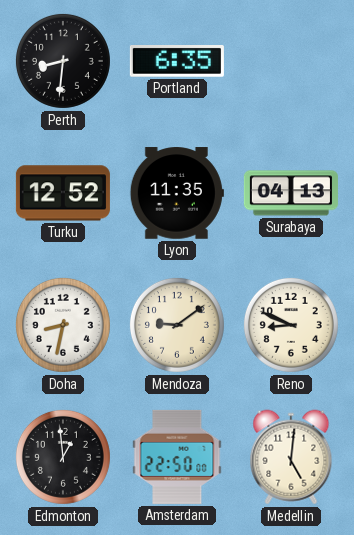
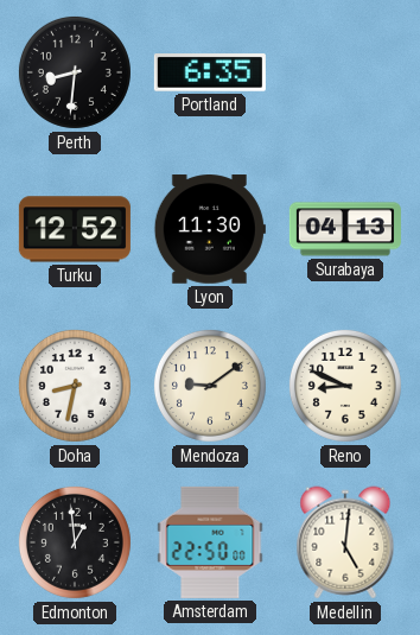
Lyon: 11:35 -> 11:30 (210, 229)
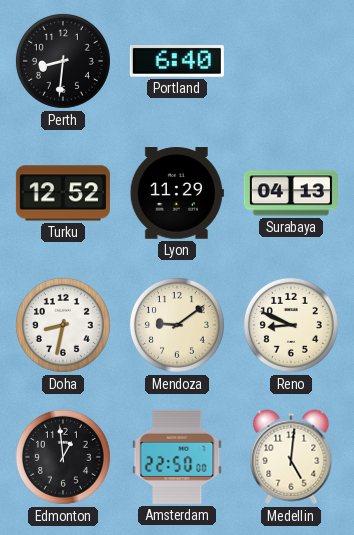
Portland: 6:35 -> 6:40 (177, 61)
Lyon: 11:30 -> 11:29 (177, 193)
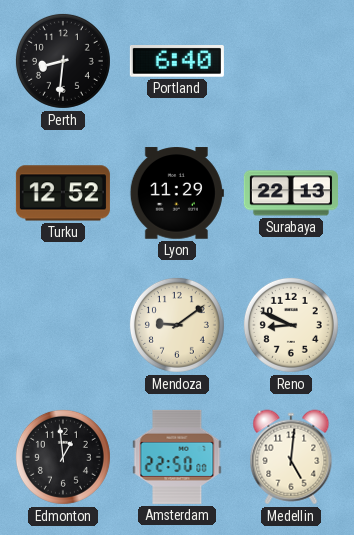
Surabaya: 04:13 -> 22:13 (291, 193)
Doha: 8:32 -> none (63, 325)
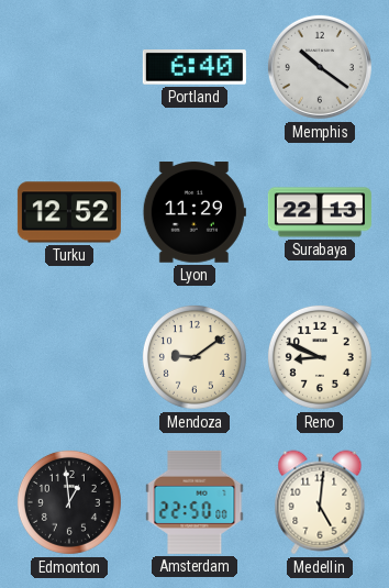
Perth: 8:31 -> none (63, 61)
Memphis: none -> 10:21 (320, 67)
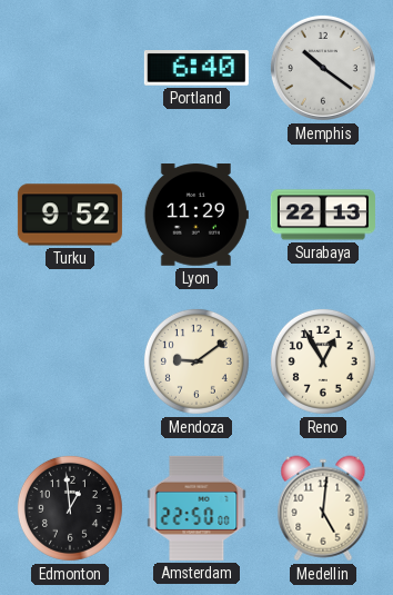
Turku: 12:52 -> 9:52 (70, 215)
Reno: 8:49 -> 12:55 (323, 361)
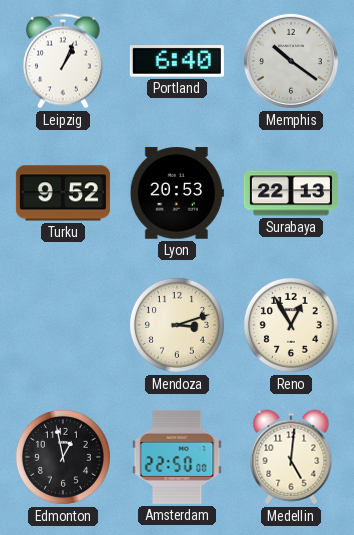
Leipzig: none -> 1:04 (63, 61)
Lyon: 11:29 -> 20:53 (177, 193)
Mendoza: 9:09 -> 3:12 (177, 325)
Edmonton: 12:59 -> 12:58 (63, 457)
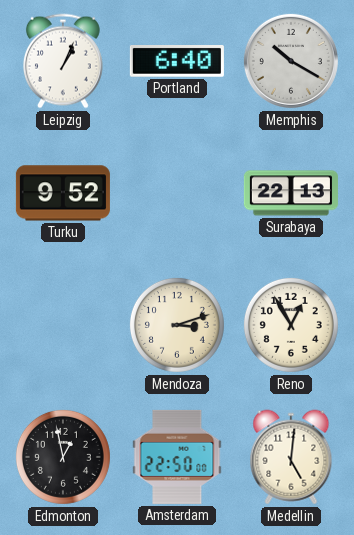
Memphis: 10:21 -> 10:20 (291, 61)
Lyon: 20:53 -> none (177, 193)
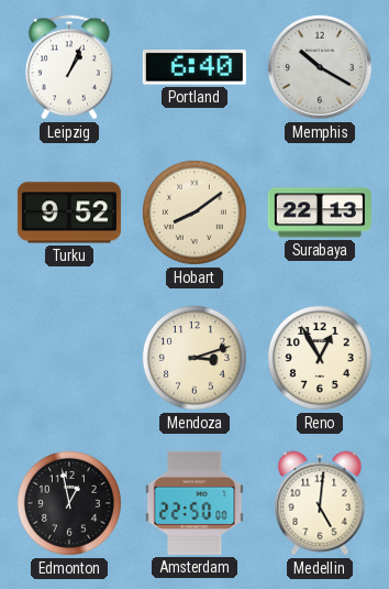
Hobart: none -> 8:09 (194, 212)
